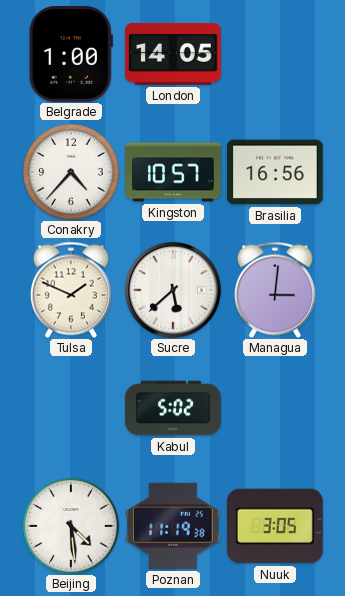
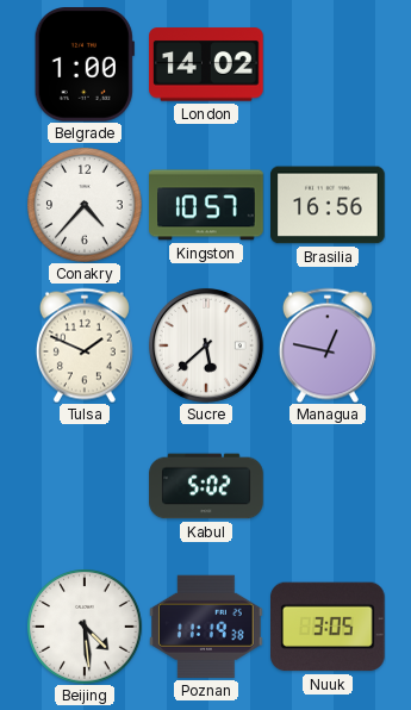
London: 14:05 -> 14:02 (206, 64)
Managua: 3:01 -> 12:47 (328, 345)
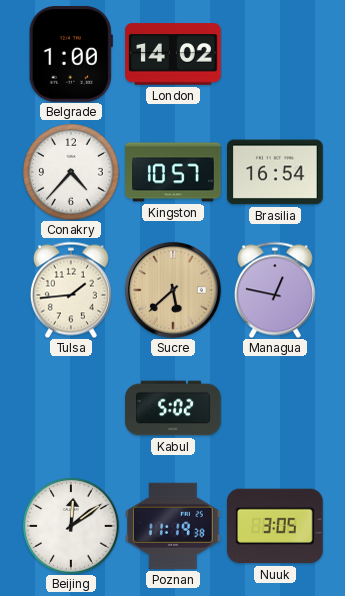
Brasilia: 16:56 -> 16:54 (275, 172)
Tulsa: 1:49 -> 1:44 (71, 290)
Sucre dial: white -> champagne (173, 290)
Beijing: 4:29 -> 12:09 (71, 526)
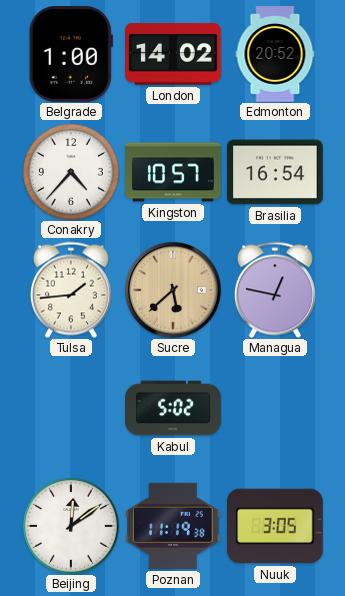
Edmonton: none -> 20:52 (275, 54)
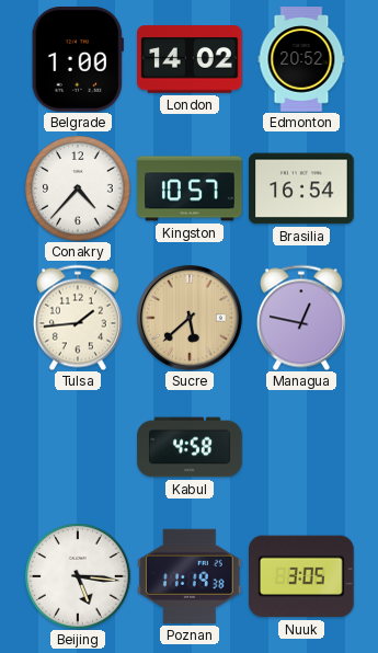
Kabul: 5:02 -> 4:58 (190, 447)
Beijing: 12:09 -> 5:16 (78, 576)
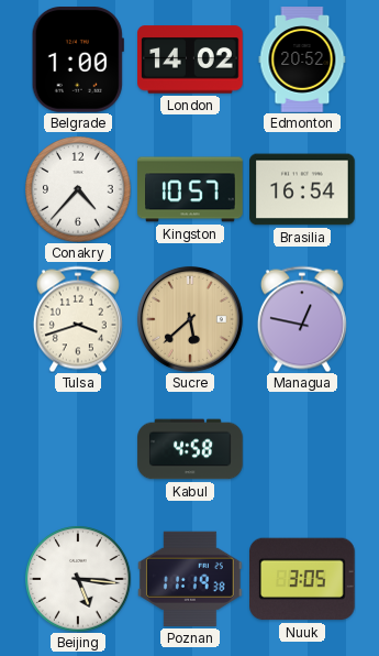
Tulsa: 1:44 -> 3:42 (78, 319)
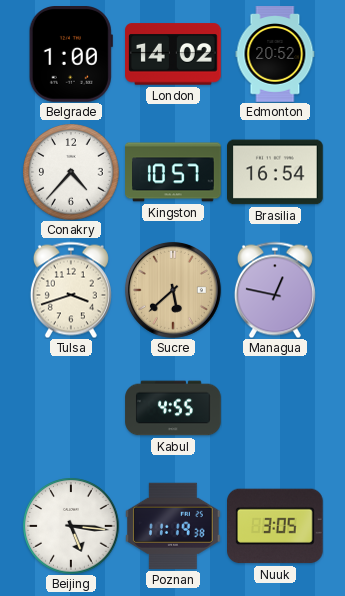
Kabul: 4:58 -> 4:55 (173, 408)
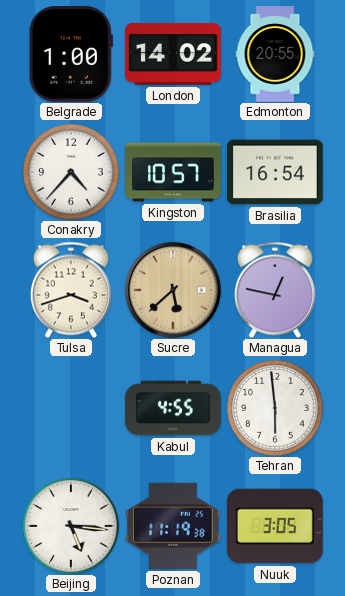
Edmonton: 20:52 -> 20:55 (275, 54)
Tehran: none -> 5:59 (275, 408)
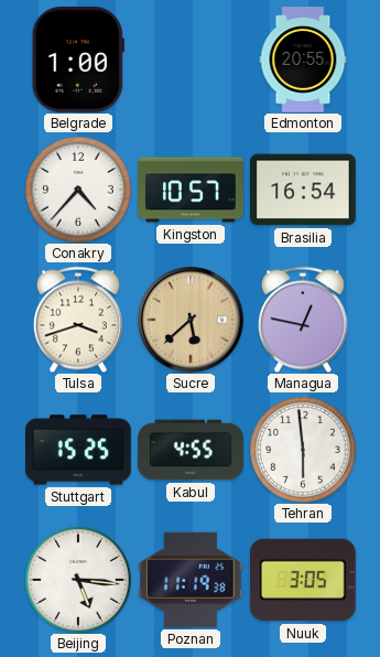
London: 14:02 -> none (173, 54)
Stuttgart: none -> 15:25 (79, 450)
